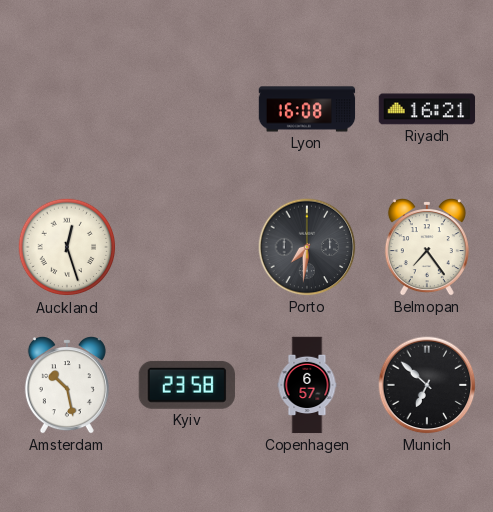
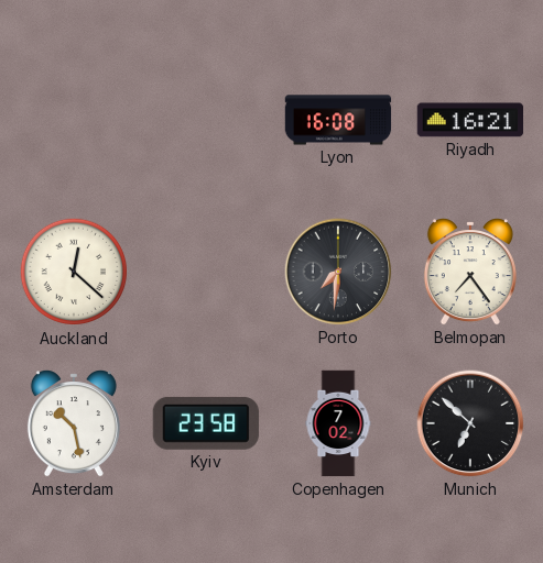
Auckland: 12:27 -> 12:22 (74, 272)
Copenhagen: 6:57 -> 7:02 (338, 423)
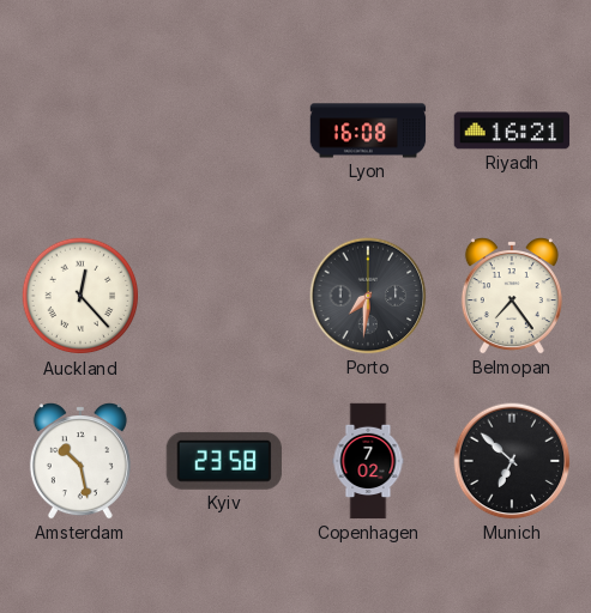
Auckland: 12:22 -> 12:23 (80, 296)
